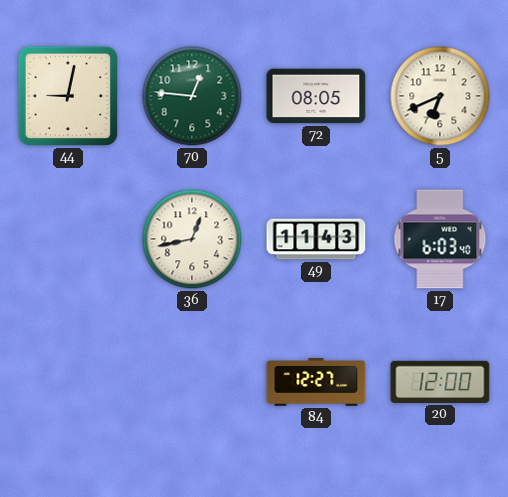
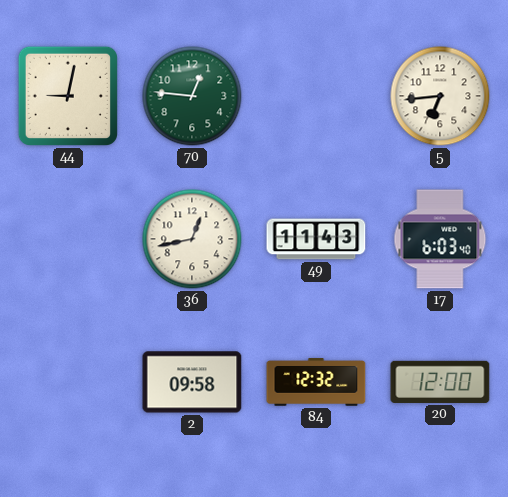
72: 08:05 -> none (316, 96)
5: 6:41 -> 6:44 (440, 96)
2: none -> 09:58 (192, 382)
84: 12:27 -> 12:32 (316, 382)
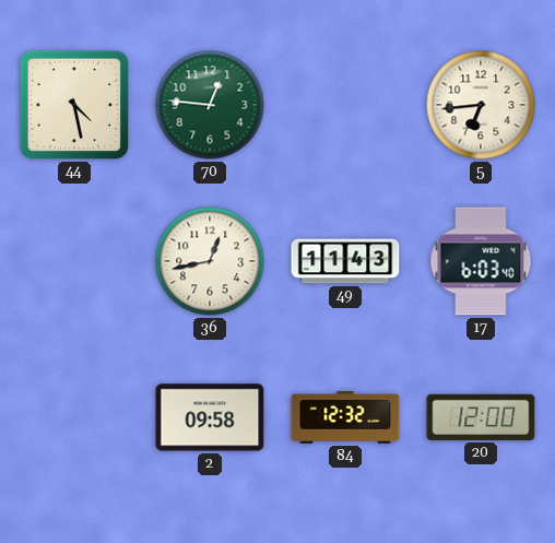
44: 9:02 -> 4:28 (74, 105)
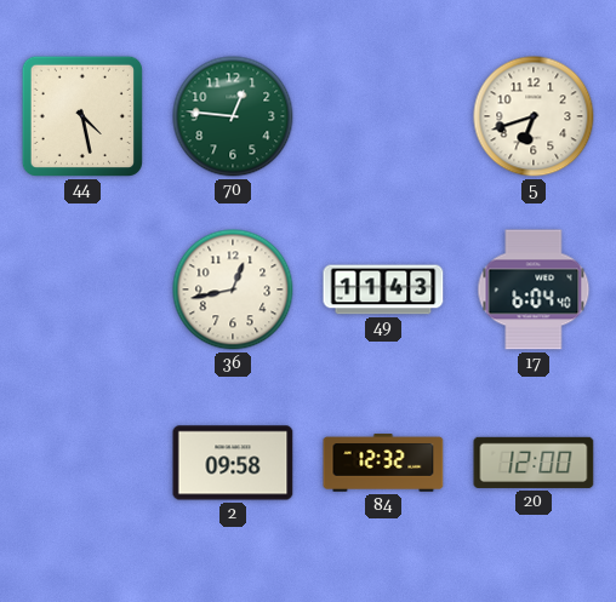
5: 6:44 -> 6:42 (534, 116)
17: 6:03 -> 6:04 (534, 289)
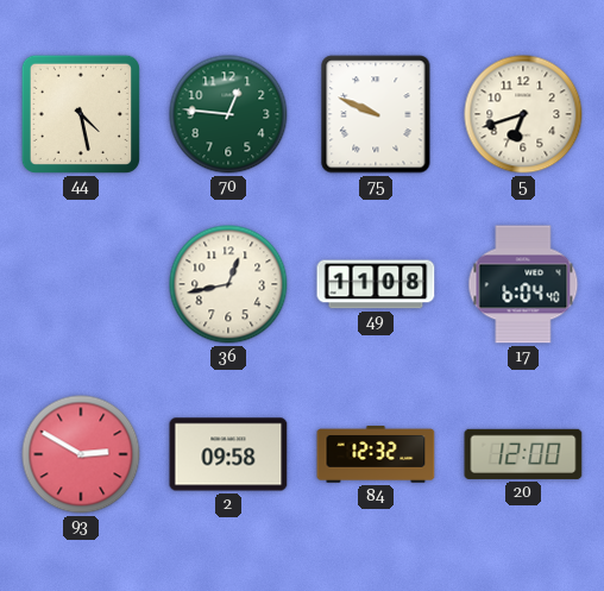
75: none -> 9:49 (376, 114)
49: 11:43 -> 11:08 (376, 284)
93: none -> 2:50 (81, 454)
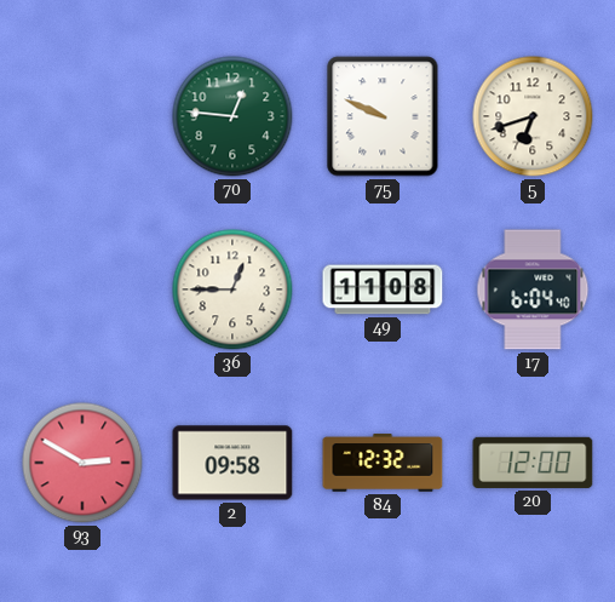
44: 4:28 -> none (81, 114)
36: 12:43 -> 12:45 (232, 289)
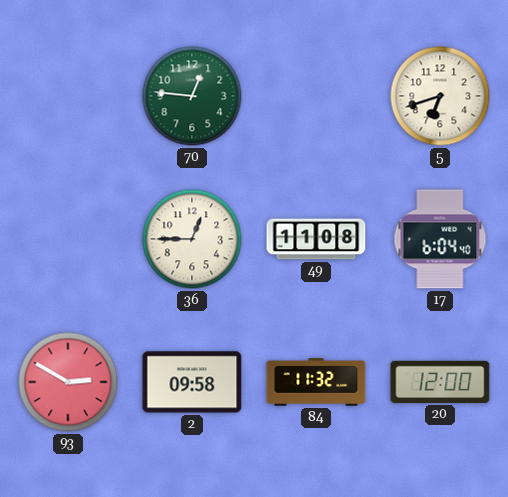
75: 9:49 -> none (383, 116)
84: 12:32 -> 11:32 (316, 382)
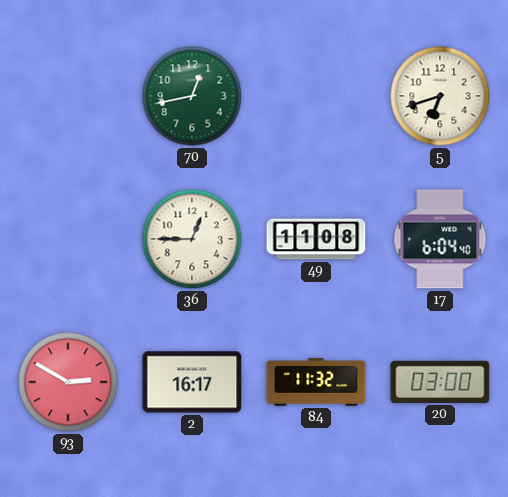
70: 12:46 -> 12:43 (192, 96)
2: 09:58 -> 16:17 (192, 382)
20: 12:00 -> 03:00 (440, 382)
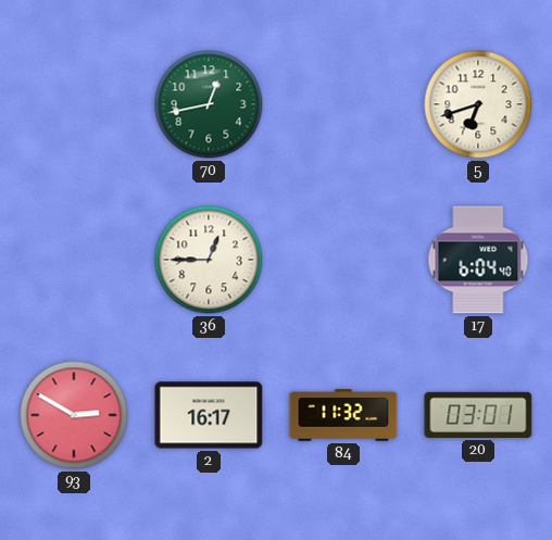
49: 11:08 -> none (316, 239)
20: 03:00 -> 03:01 (478, 415)
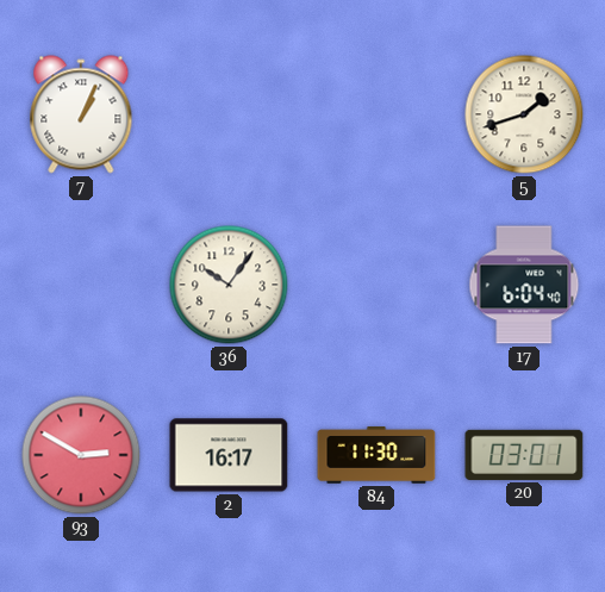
7: none -> 1:04 (81, 114)
70: 12:43 -> none (209, 104)
5: 6:42 -> 1:42 (524, 114)
36: 12:45 -> 10:06 (229, 285)
84: 11:32 -> 11:30 (376, 455)
